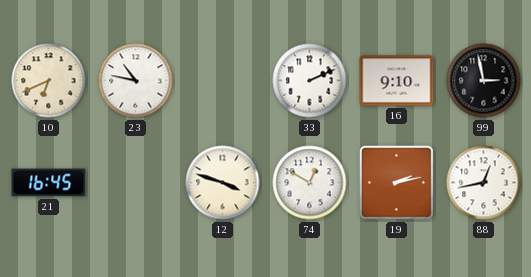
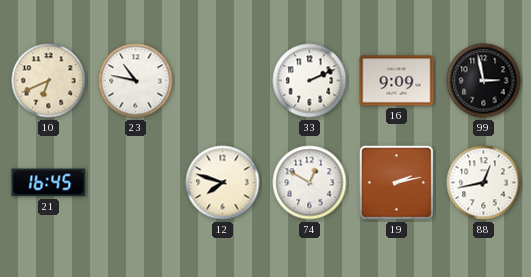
16: 9:10 -> 9:09 (397, 81)
12: 3:48 -> 7:48 (223, 183)
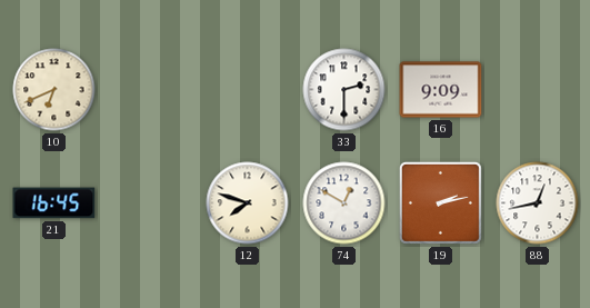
23: 10:47 -> none (136, 81)
33: 2:11 -> 2:30 (344, 90)
99: 2:58 -> none (484, 81)
